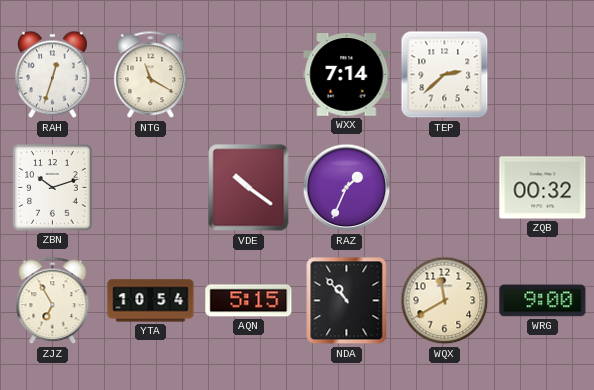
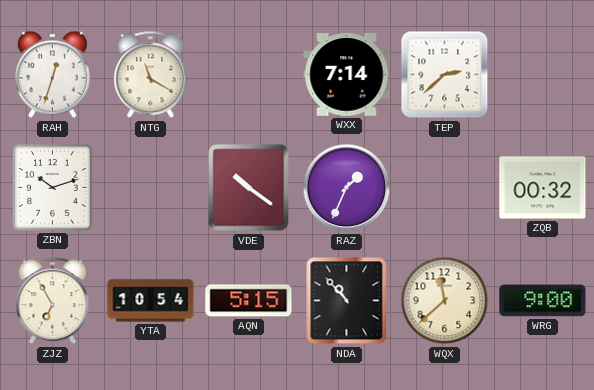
WQX: 11:40 -> 11:38 (445, 301)
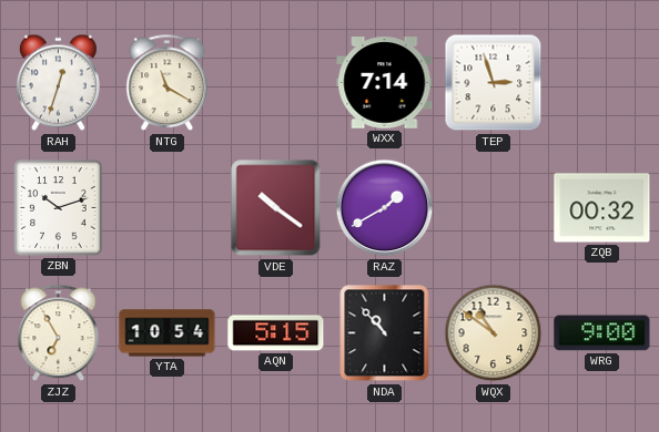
TEP: 2:38 -> 2:57 (494, 83)
RAZ: 1:34 -> 1:40 (385, 208)
WQX: 11:38 -> 10:51 (494, 333)
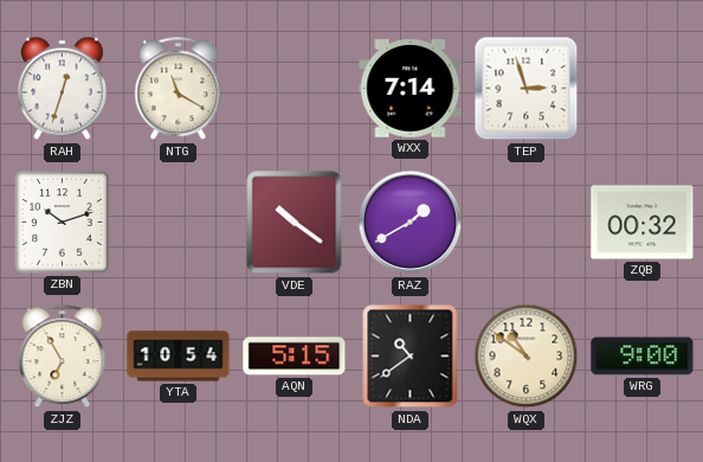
NDA: 10:53 -> 10:39 (411, 357)
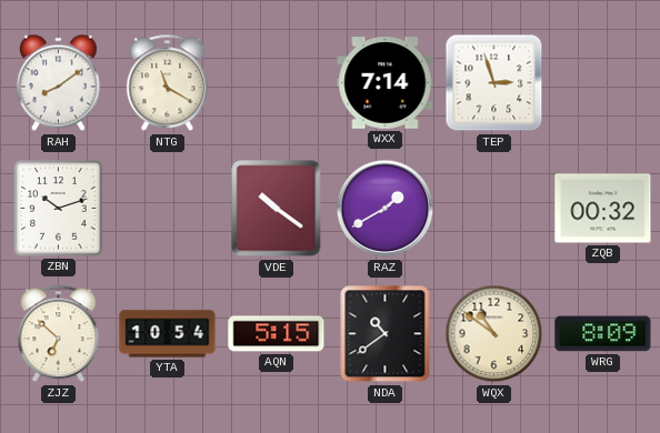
RAH: 12:33 -> 8:09 (58, 83)
ZJZ: 6:55 -> 6:52 (59, 334)
WRG: 9:00 -> 8:09 (603, 334)
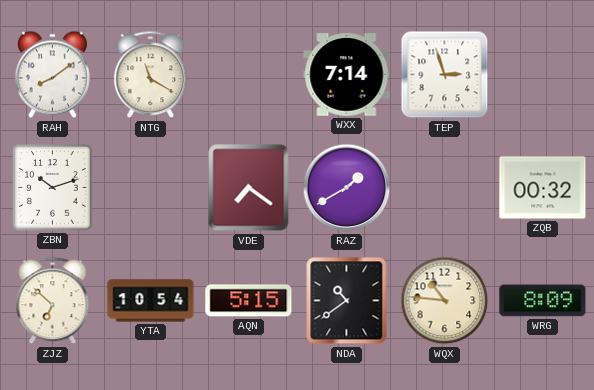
VDE: 10:21 -> 7:21 (249, 188)
WQX: 10:51 -> 10:46 (445, 301)
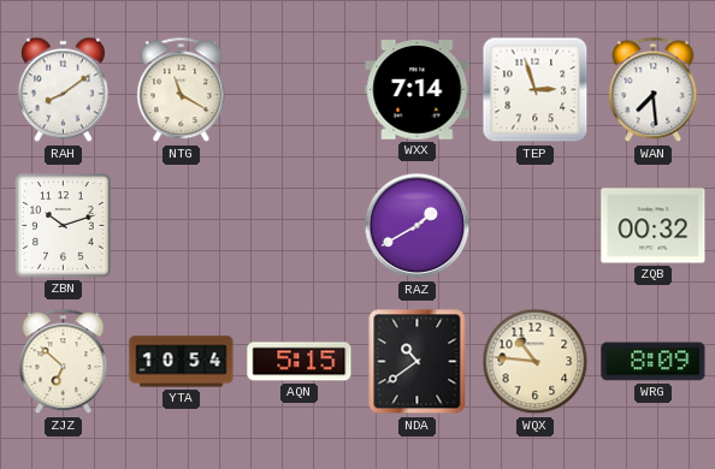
WAN: none -> 7:29 (654, 90)
VDE: 7:21 -> none (249, 188)
